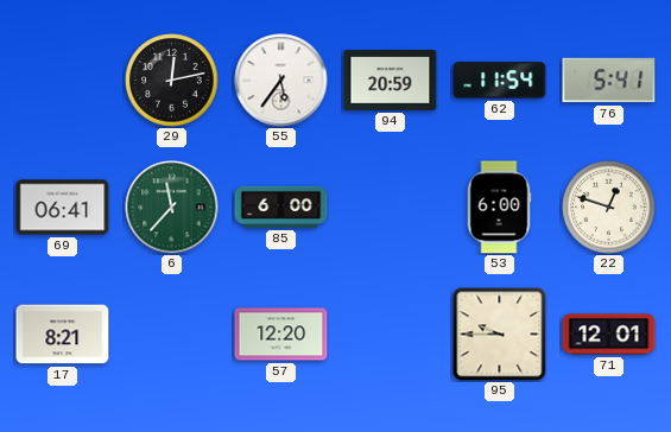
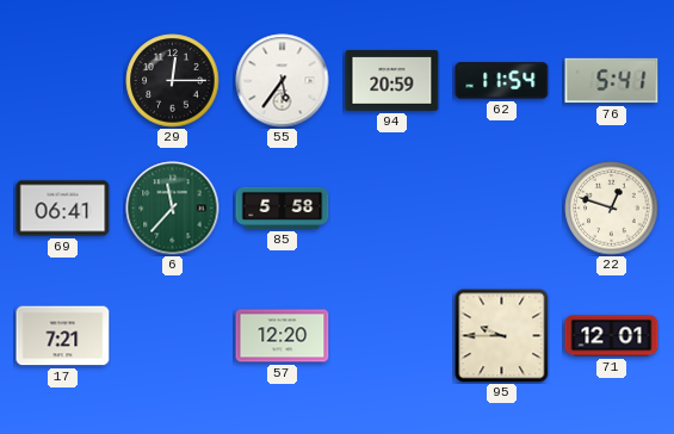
29: 12:13 -> 12:15 (173, 81)
85: 6:00 -> 5:58 (283, 207)
53: 6:00 -> none (499, 208)
17: 8:21 -> 7:21 (63, 336)
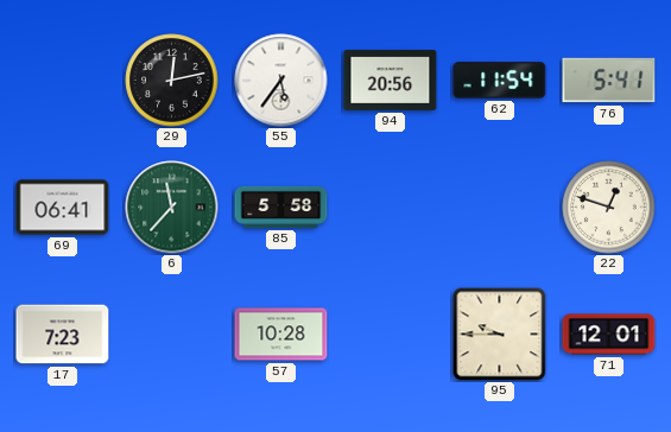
29: 12:15 -> 12:13 (172, 81)
94: 20:59 -> 20:56 (391, 80)
17: 7:21 -> 7:23 (63, 335)
57: 12:20 -> 10:28 (281, 335)
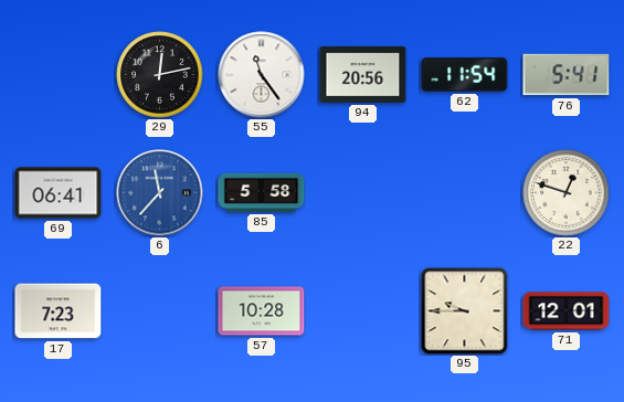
55: 5:36 -> 11:24 (262, 75)
6 dial: green -> blue (160, 193)
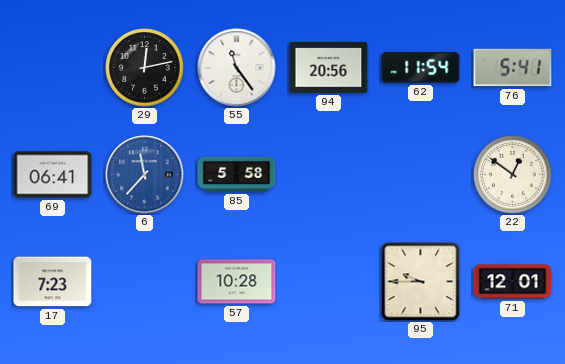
22: 12:48 -> 12:51 (513, 175)
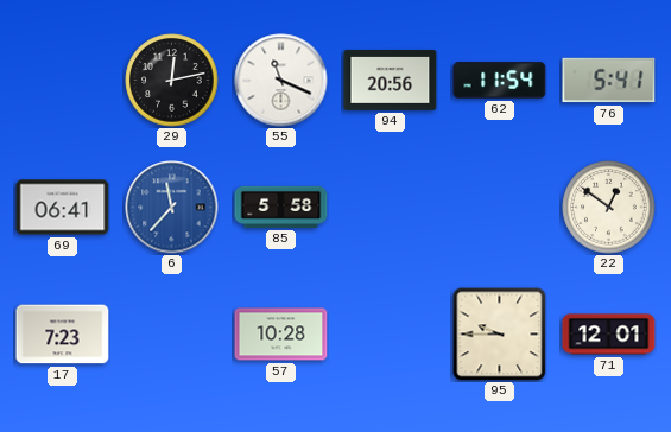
55: 11:24 -> 11:19 (281, 81)
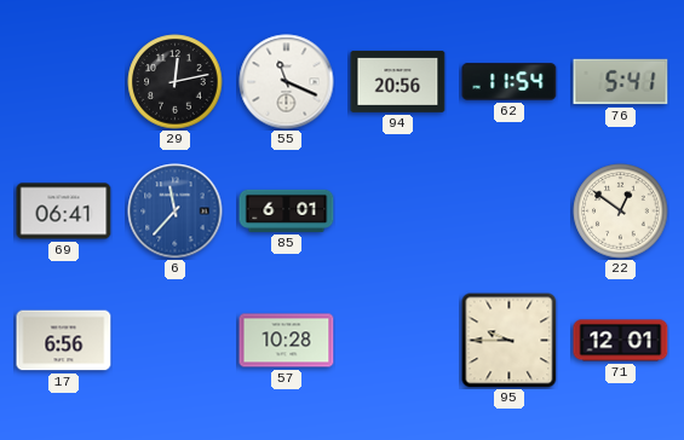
85: 5:58 -> 6:01 (287, 210)
17: 7:23 -> 6:56 (64, 341)
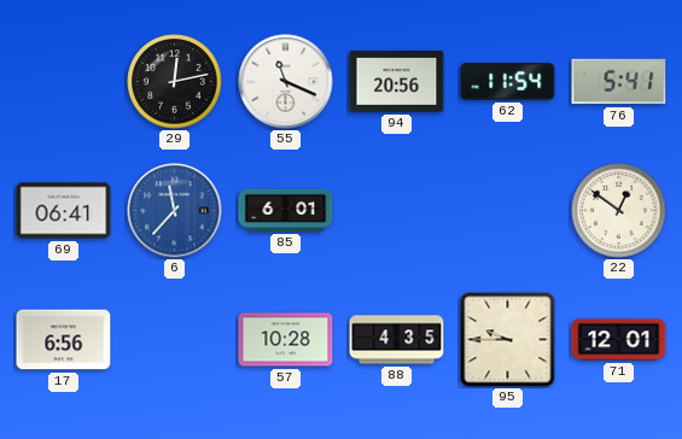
88: none -> 4:35 (397, 340)
